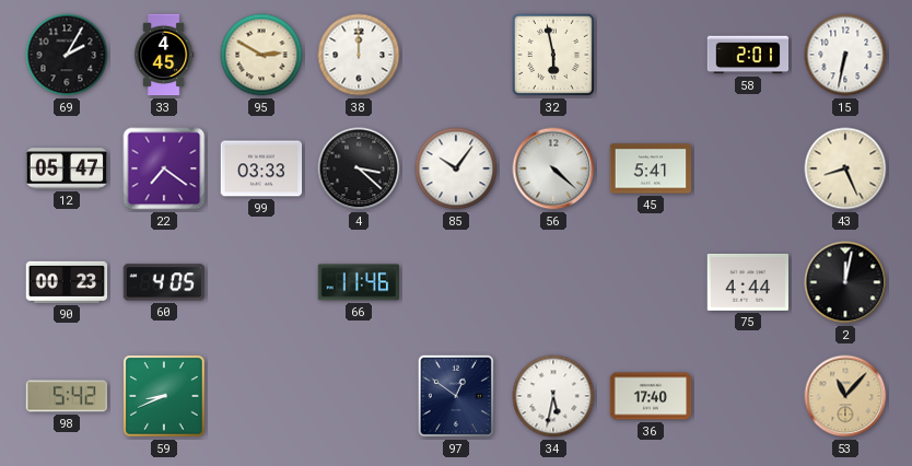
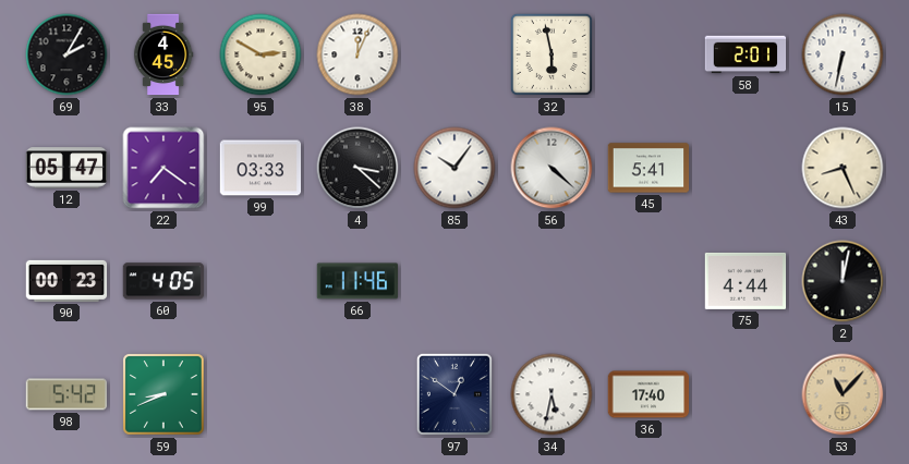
38: 12:00 -> 12:04 (357, 54)
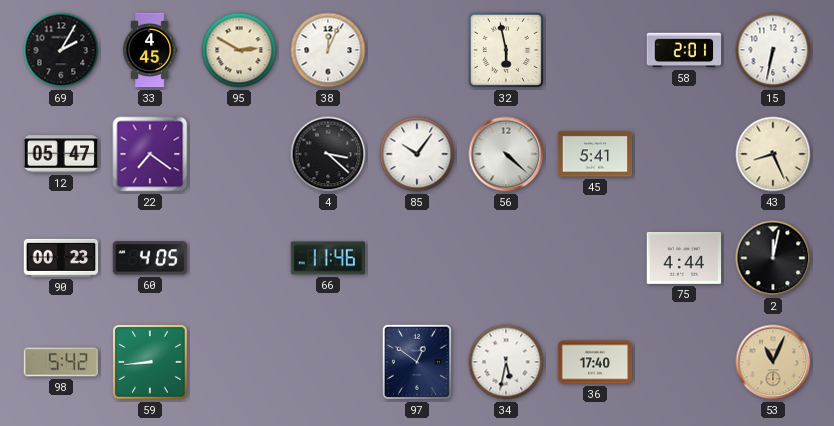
99: 03:33 -> none (260, 168)
59: 8:41 -> 8:44 (150, 362)
53: 11:07 -> 11:04 (773, 362)
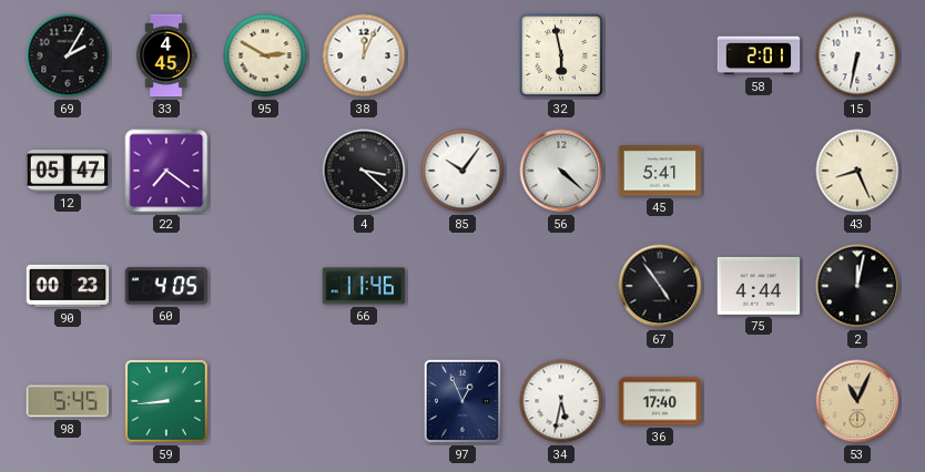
67: none -> 4:54 (660, 286)
98: 5:42 -> 5:45 (67, 401)
97: 12:51 -> 12:56 (462, 401)
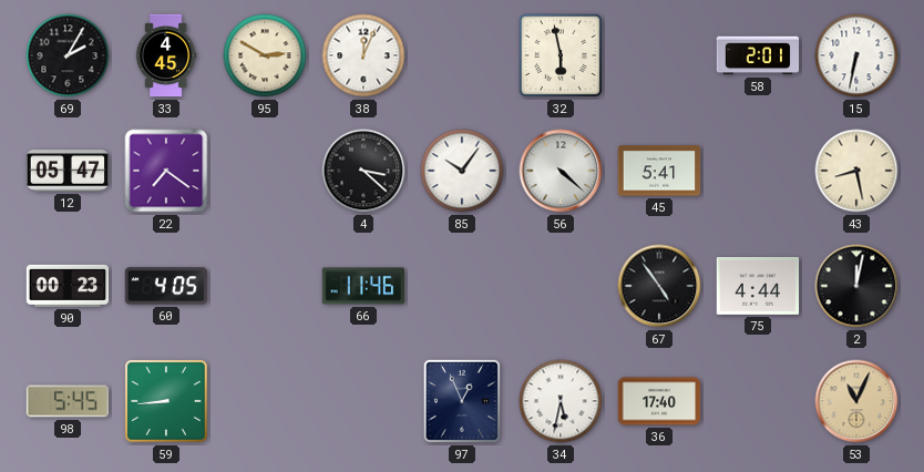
43: 8:26 -> 8:28 (856, 171)
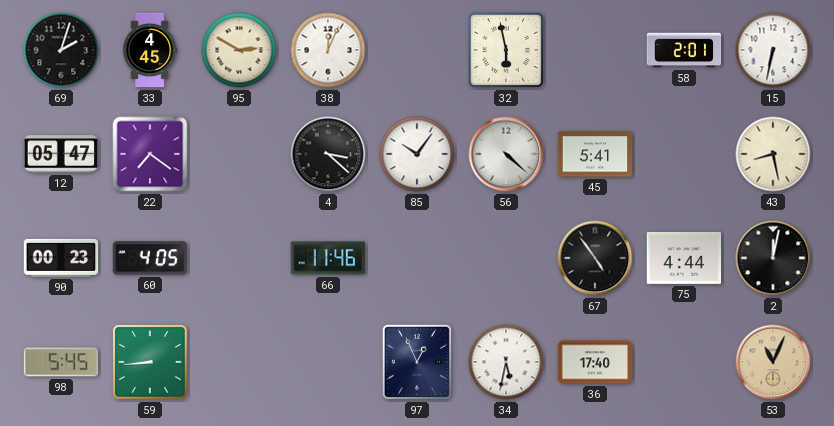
69: 2:05 -> 2:03 (61, 50)
